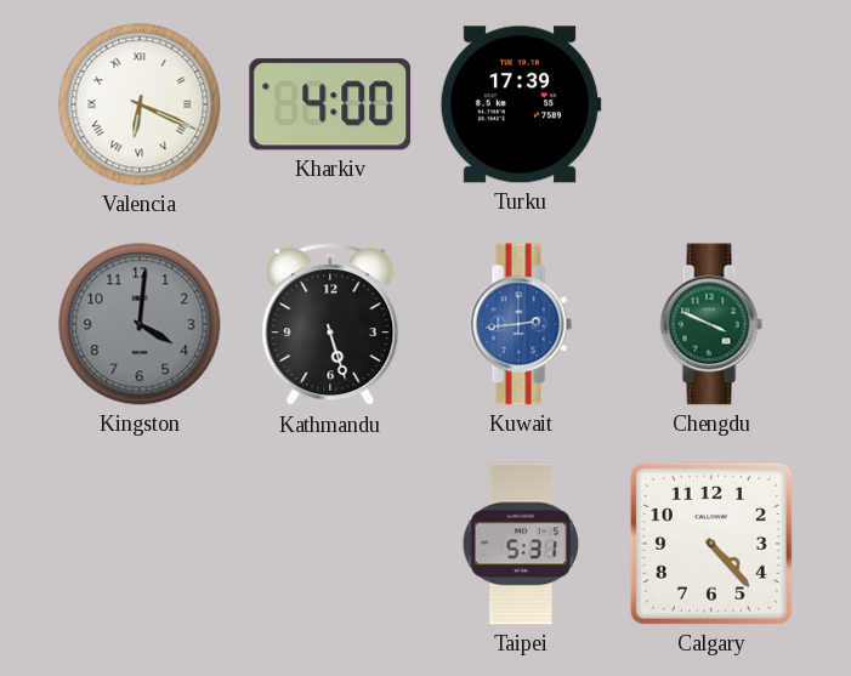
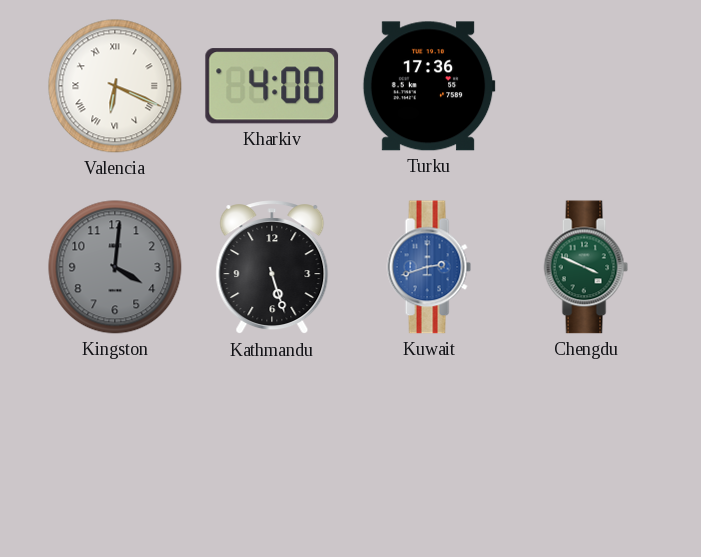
Turku: 17:39 -> 17:36 (429, 86)
Kuwait: 2:44 -> 2:42 (429, 267)
Taipei: 5:31 -> none (521, 544)
Calgary: 4:23 -> none (711, 544)
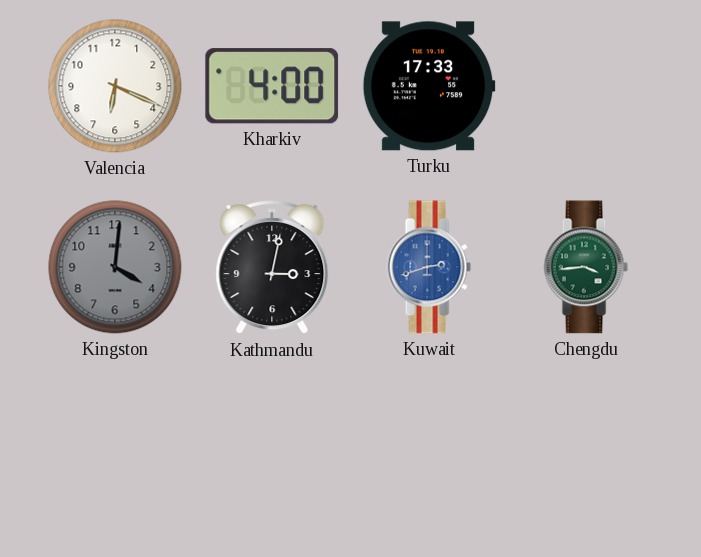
Valencia numerals: Roman -> Arabic (115, 86)
Turku: 17:36 -> 17:33 (429, 86)
Kathmandu: 5:27 -> 3:02 (272, 268)
Chengdu: 3:49 -> 3:44 (586, 267)
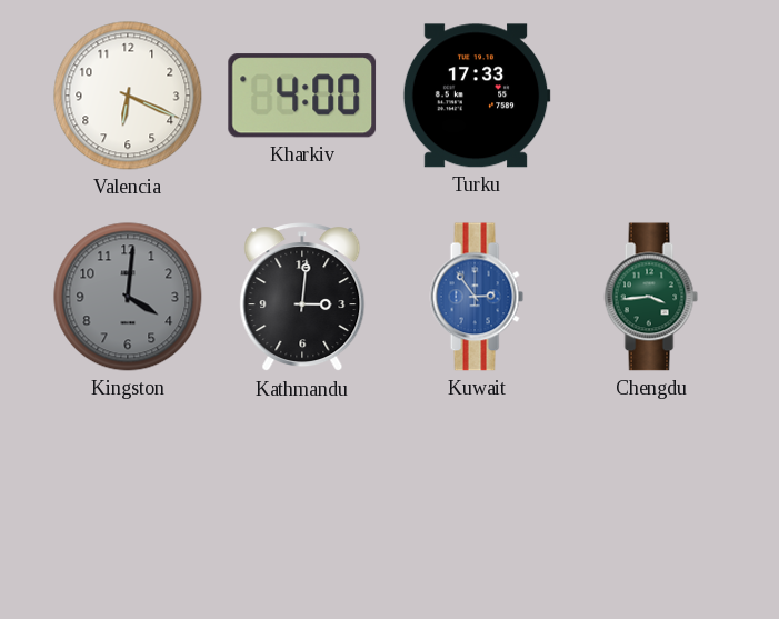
Kathmandu: 3:02 -> 3:01 (302, 298)
Kuwait: 2:42 -> 2:54 (477, 297)
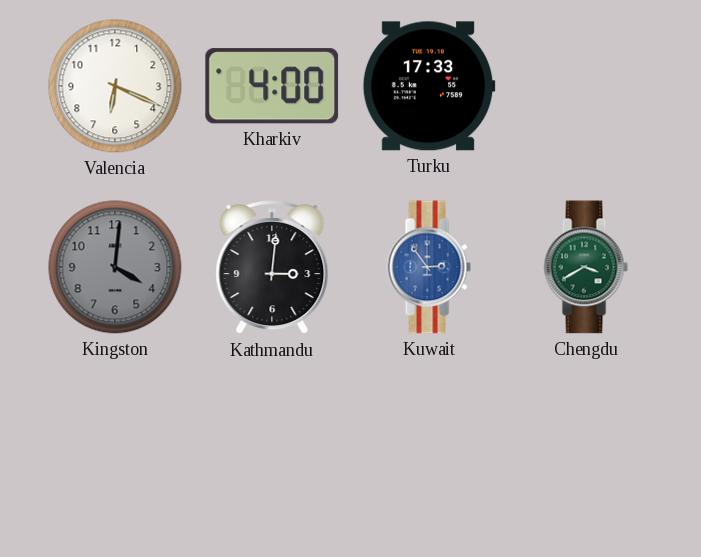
Chengdu: 3:44 -> 3:40 (586, 267)
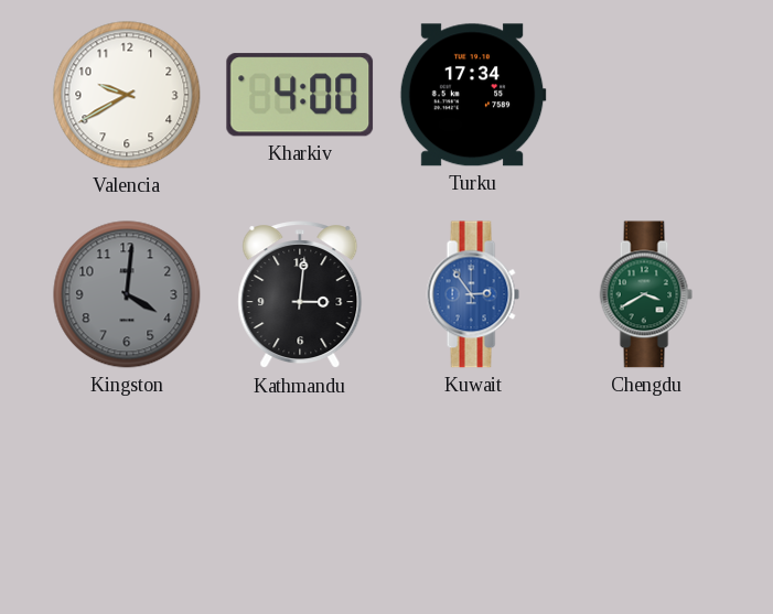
Valencia: 6:19 -> 9:40 (127, 95)
Turku: 17:33 -> 17:34 (473, 95)
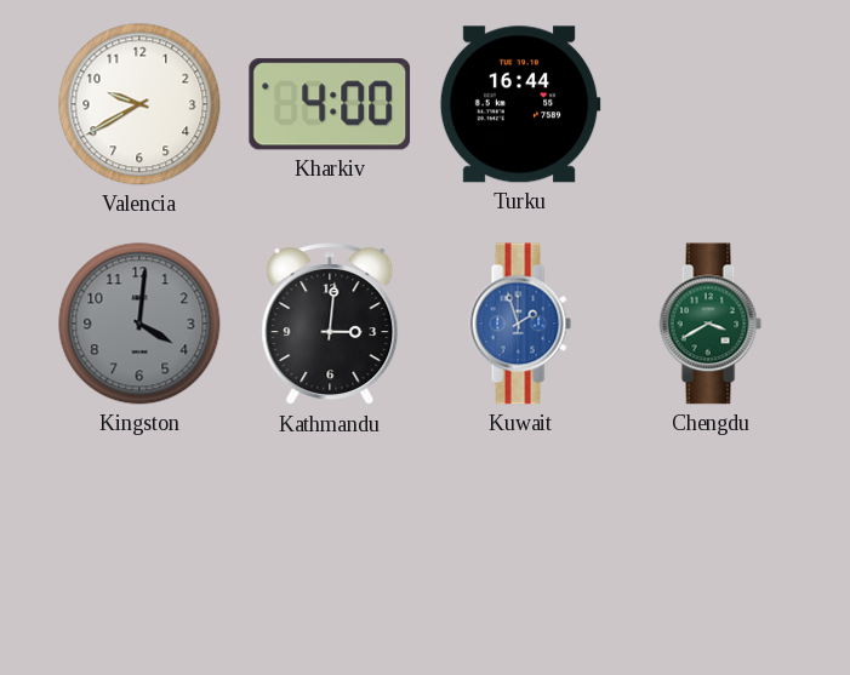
Turku: 17:34 -> 16:44 (520, 104)
Kuwait: 2:54 -> 1:57 (520, 324)
